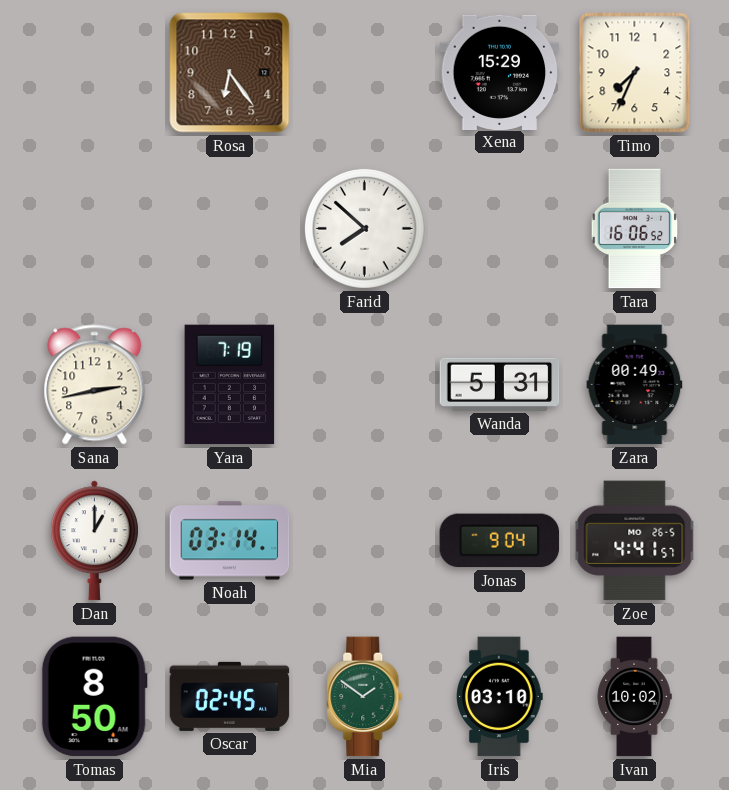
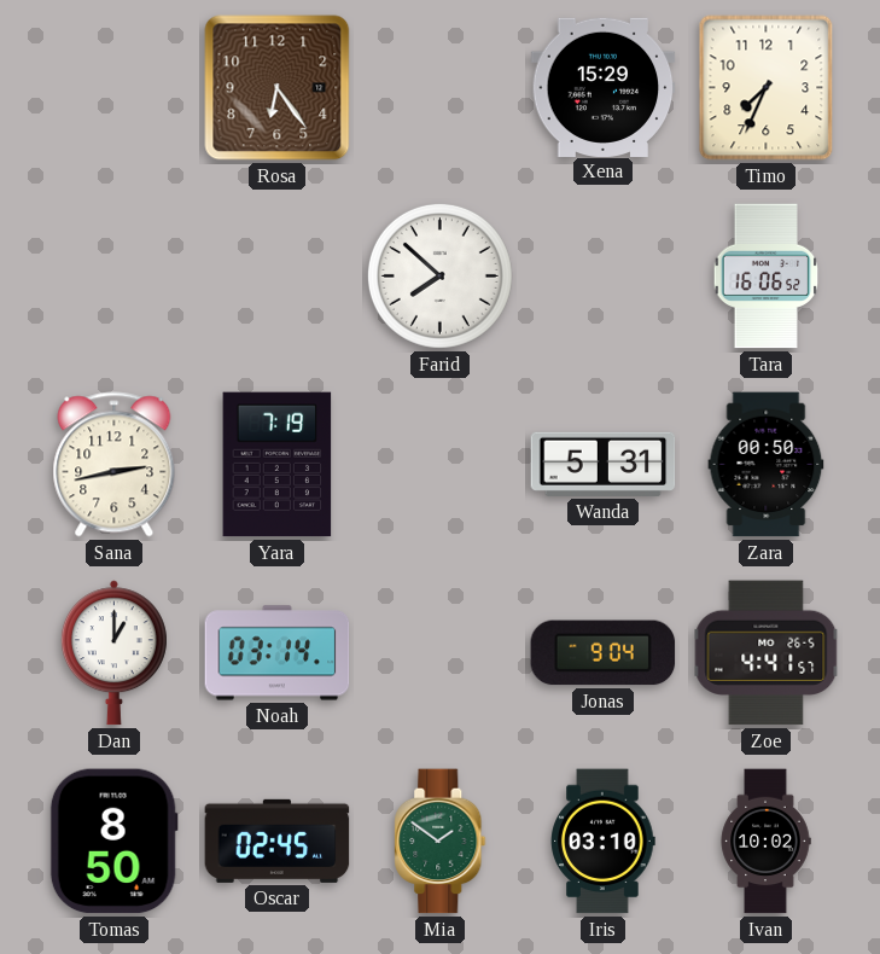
Zara: 00:49 -> 00:50 (767, 465)
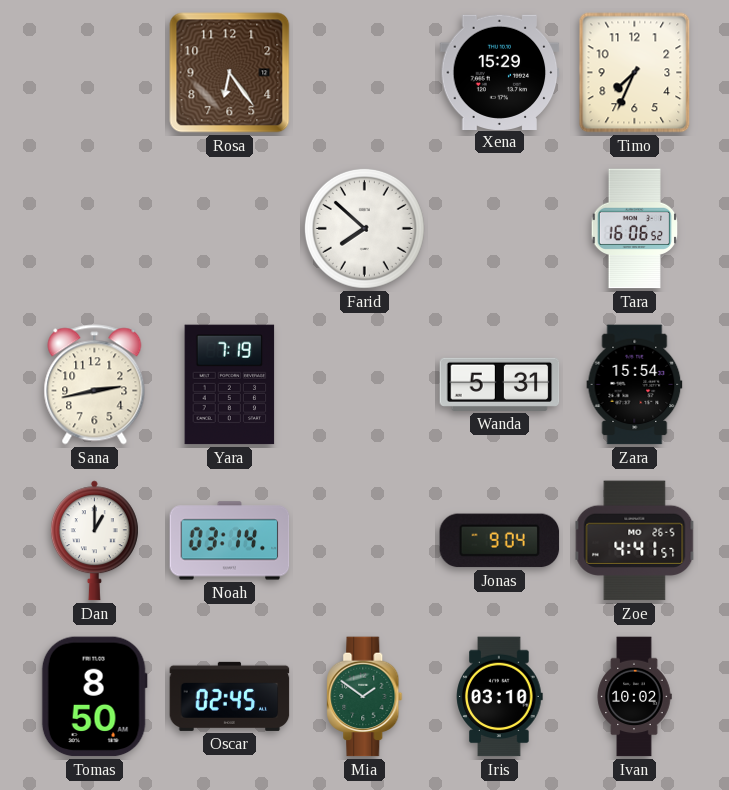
Zara: 00:50 -> 15:54 (635, 385)
